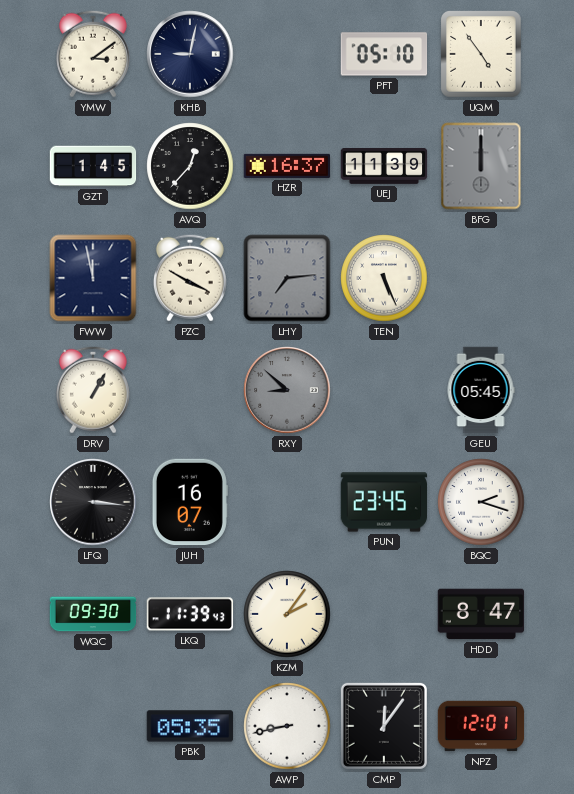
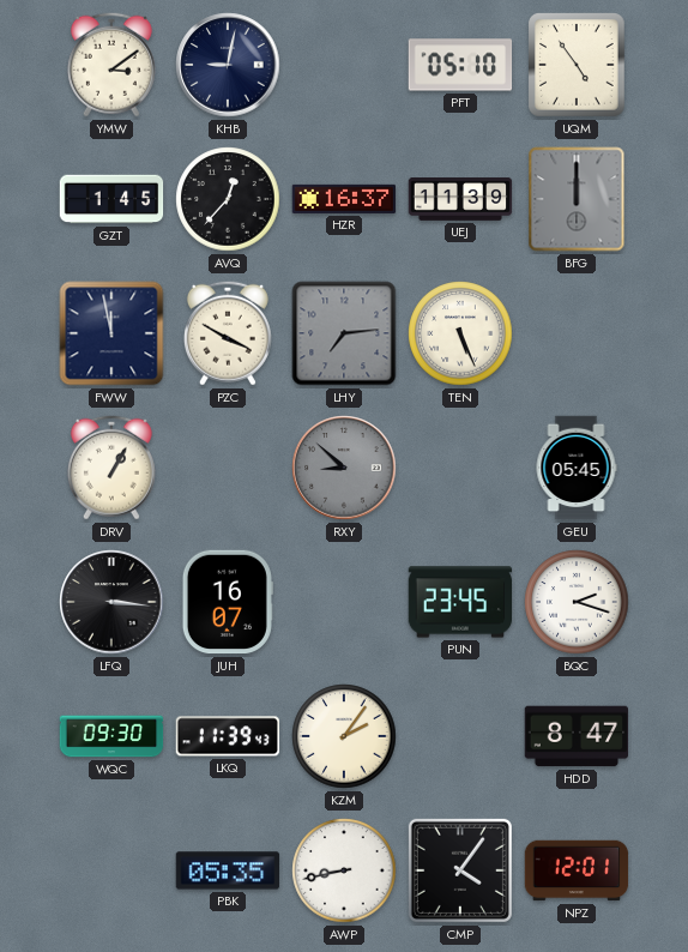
CMP: 12:06 -> 4:06 (460, 870)
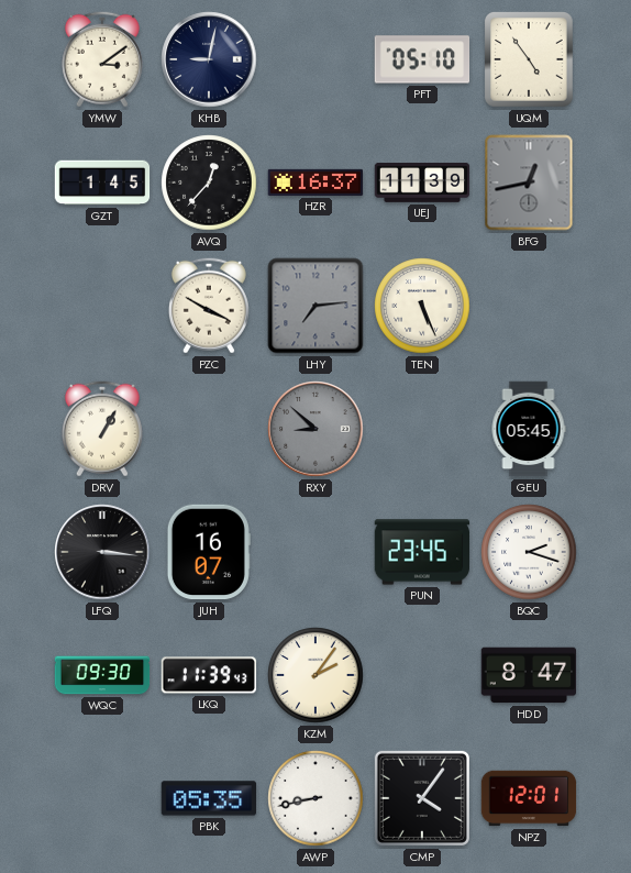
BFG: 12:00 -> 12:43 (529, 183)
FWW: 11:58 -> none (111, 333)
